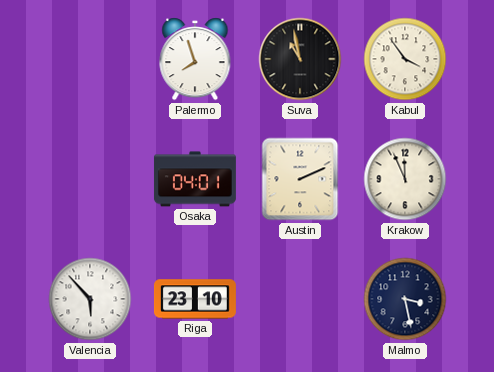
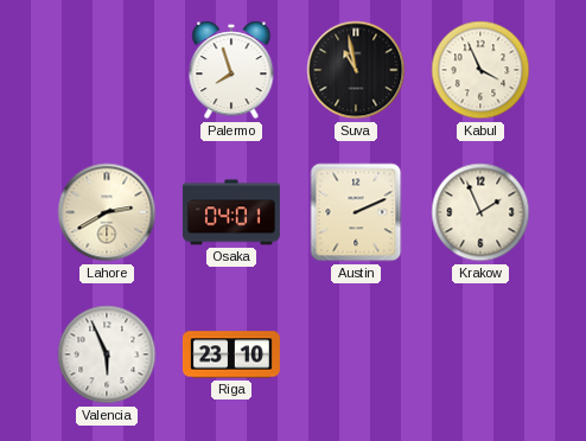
Kabul: 3:54 -> 3:56 (480, 70)
Lahore: none -> 2:40 (107, 212)
Krakow: 11:56 -> 1:56 (480, 212)
Valencia: 5:53 -> 5:56 (107, 354)
Malmo: 3:28 -> none (405, 299)
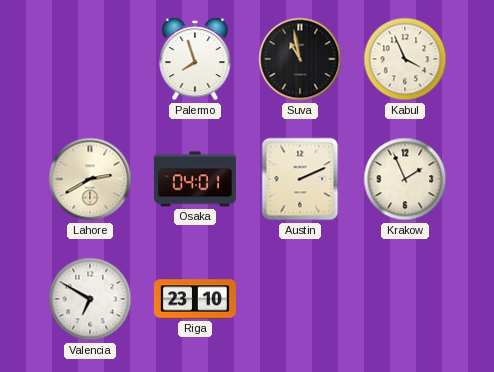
Valencia: 5:56 -> 6:50 (90, 299)
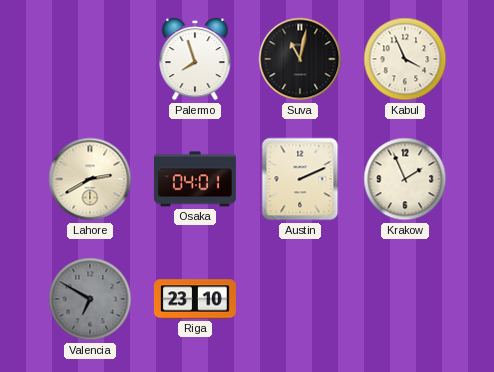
Suva: 10:58 -> 11:02 (300, 59)
Valencia dial: white -> grey (90, 299)
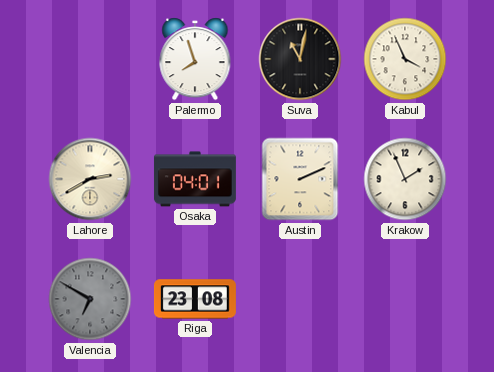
Riga: 23:10 -> 23:08 (195, 299)
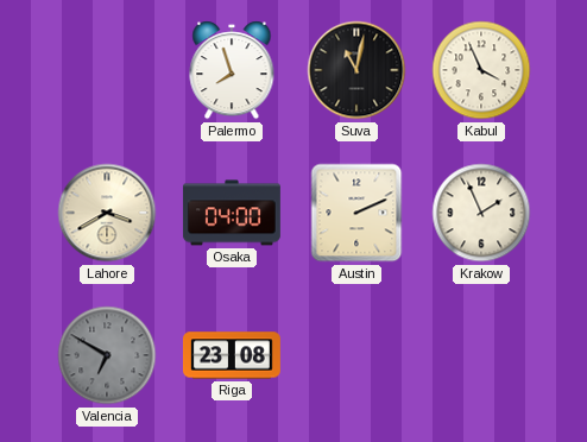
Lahore: 2:40 -> 3:40 (107, 213)
Osaka: 04:01 -> 04:00 (232, 213)
